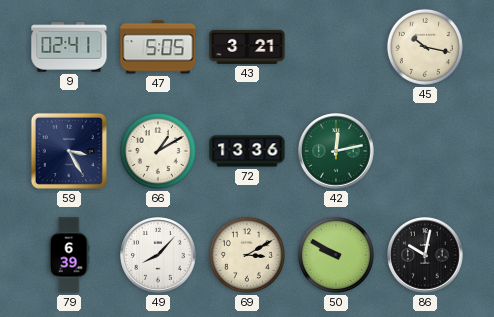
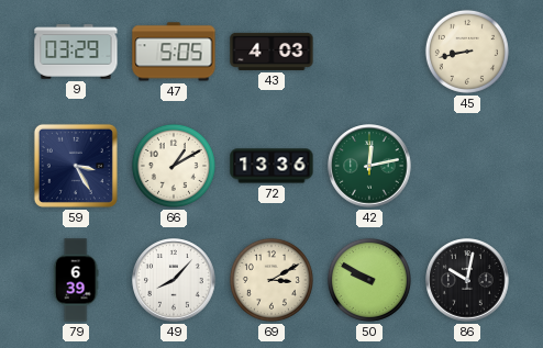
9: 02:41 -> 03:29 (76, 52)
43: 3:21 -> 4:03 (271, 52)
45: 10:17 -> 8:43 (467, 52)
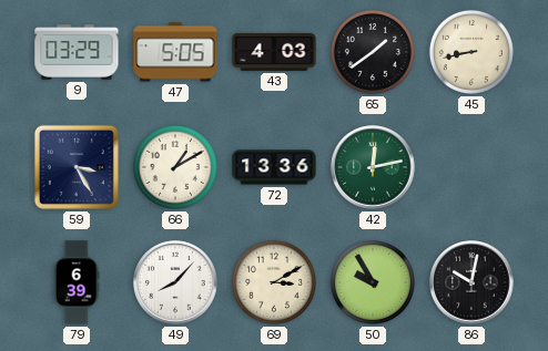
65: none -> 1:39 (373, 52)
50: 9:50 -> 9:55 (373, 282)
